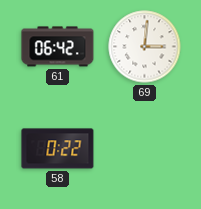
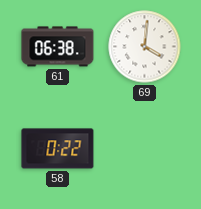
61: 06:42 -> 06:38 (58, 47)
69: 3:01 -> 4:01 (145, 47)
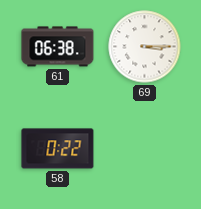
69: 4:01 -> 3:15 (145, 47)
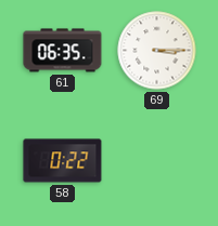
61: 06:38 -> 06:35 (63, 51)
